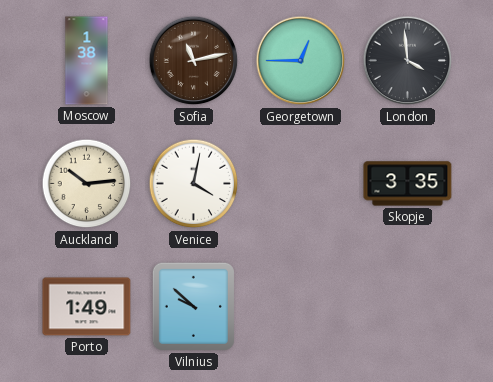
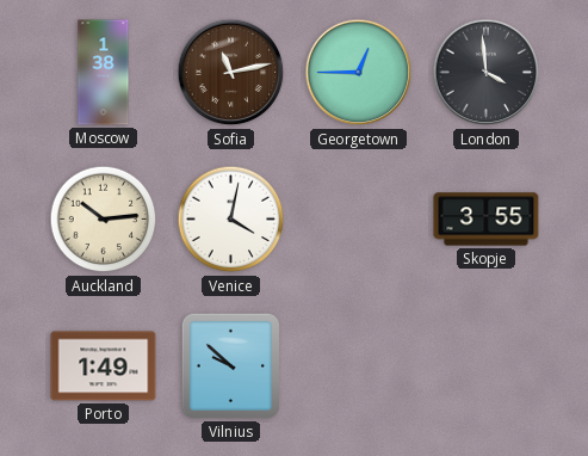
Skopje: 3:35 -> 3:55 (487, 220)
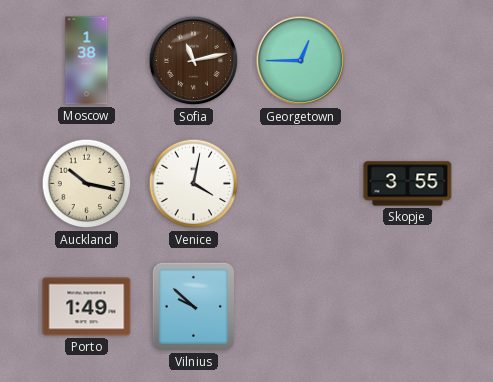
London: 3:59 -> none (487, 73)
Auckland: 10:14 -> 10:17 (87, 184)
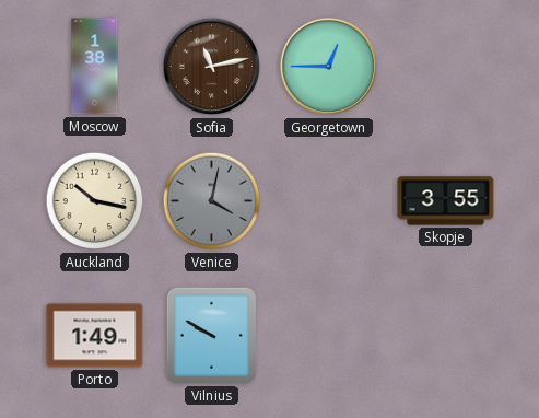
Venice dial: white -> grey (212, 201)
Vilnius: 9:52 -> 9:50 (211, 335)
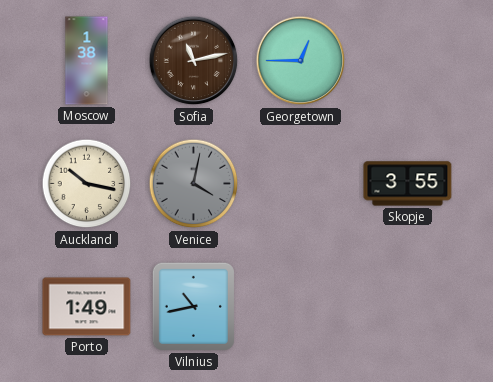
Vilnius: 9:50 -> 10:43 (193, 306)
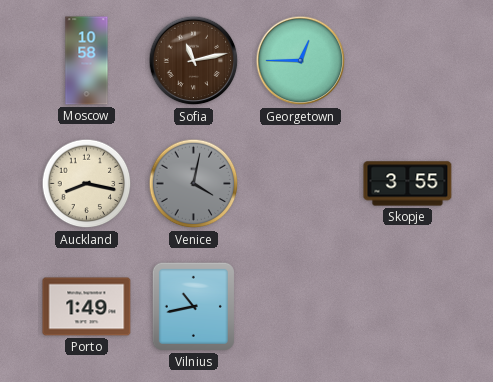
Moscow: 1:38 -> 10:58 (87, 61)
Auckland: 10:17 -> 8:17 (87, 184)
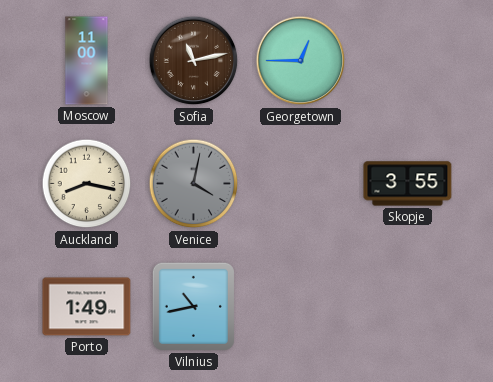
Moscow: 10:58 -> 11:00 (87, 61)
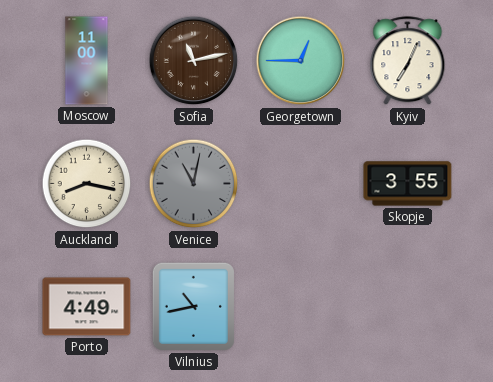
Kyiv: none -> 7:04 (408, 61)
Venice: 4:02 -> 11:02 (194, 184)
Porto: 1:49 -> 4:49 (87, 307)
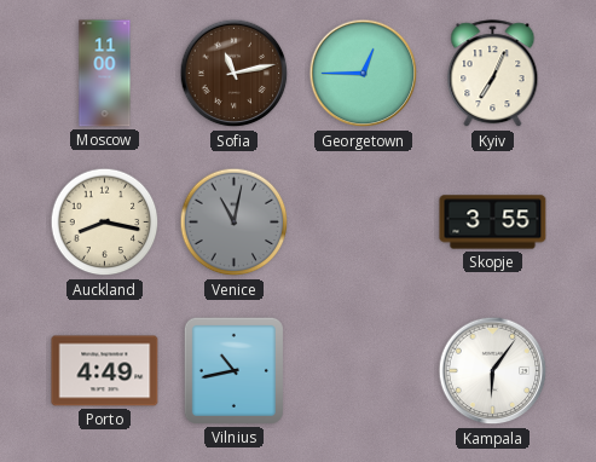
Kampala: none -> 6:06 (493, 371)
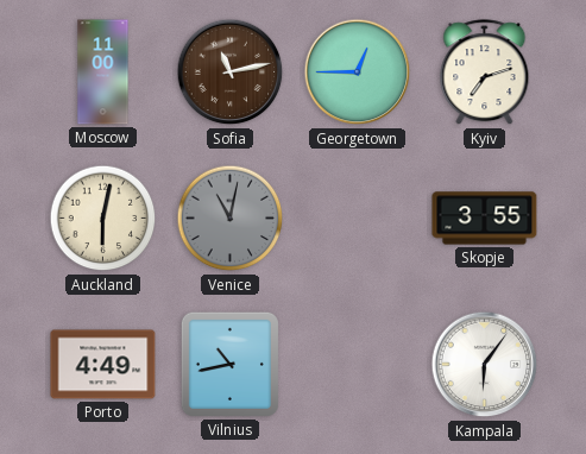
Kyiv: 7:04 -> 7:12 (485, 72)
Auckland: 8:17 -> 6:02 (103, 219)
